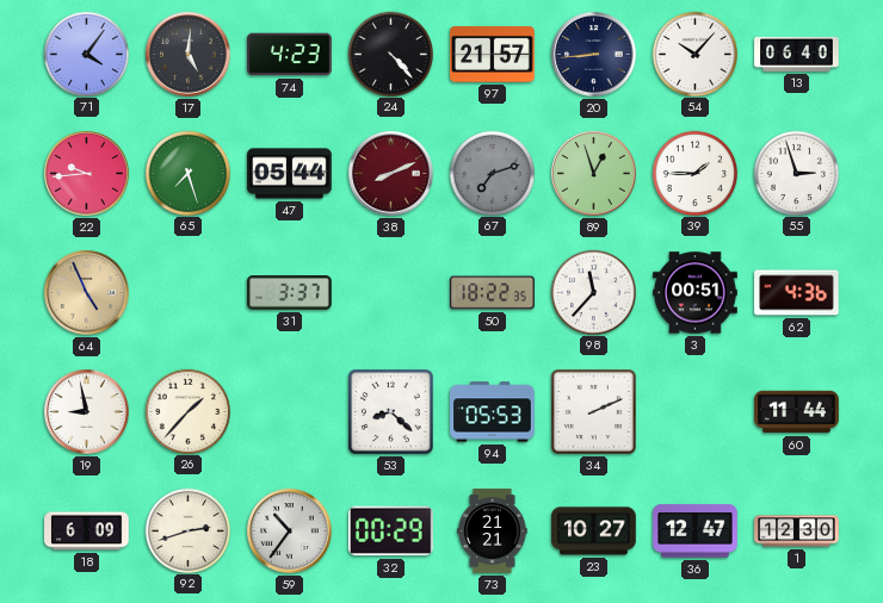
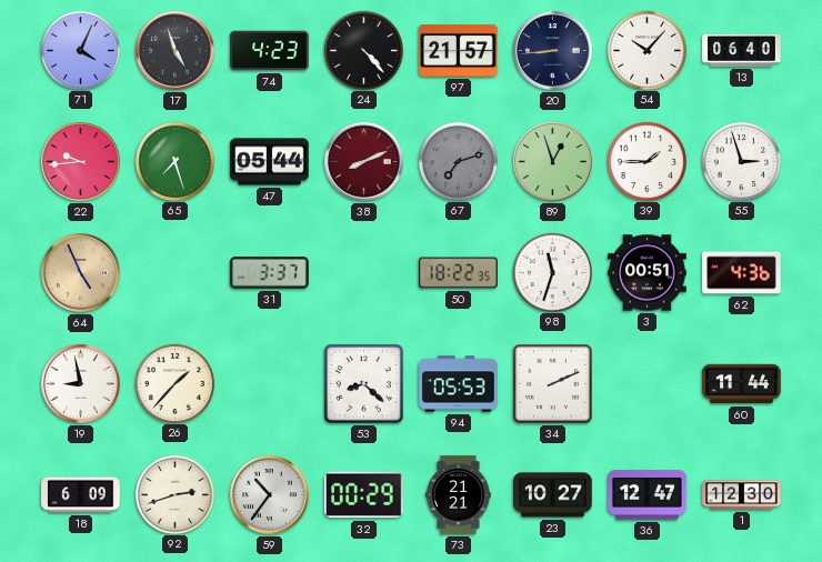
71: 4:06 -> 4:04 (80, 50)
17: 5:01 -> 4:57 (176, 51)
98: 11:37 -> 11:33 (552, 272)
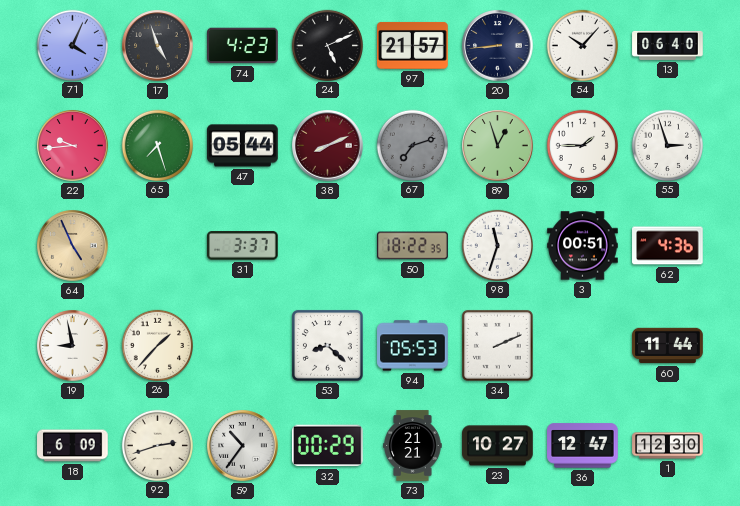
24: 4:23 -> 5:11 (327, 45)
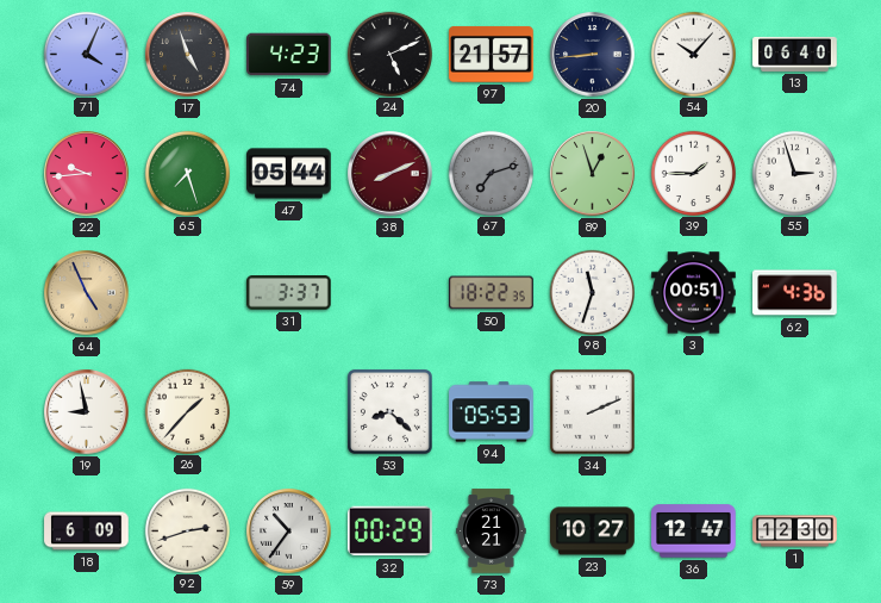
60: 11:44 -> none (668, 346)
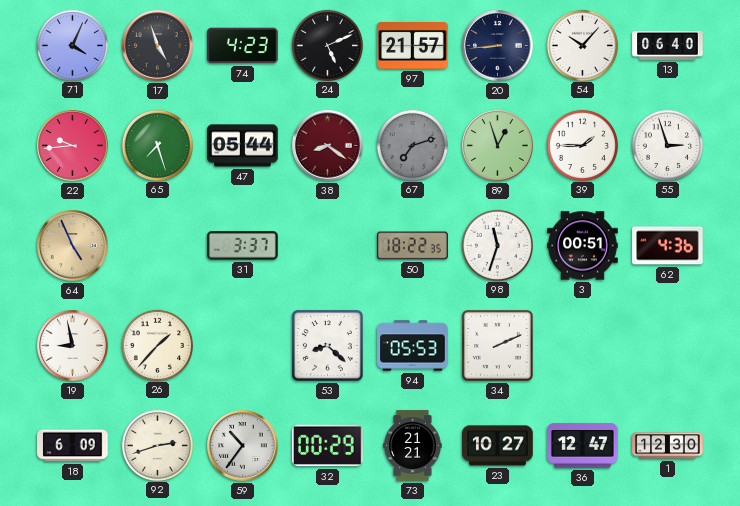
38: 8:11 -> 8:21 (328, 146)
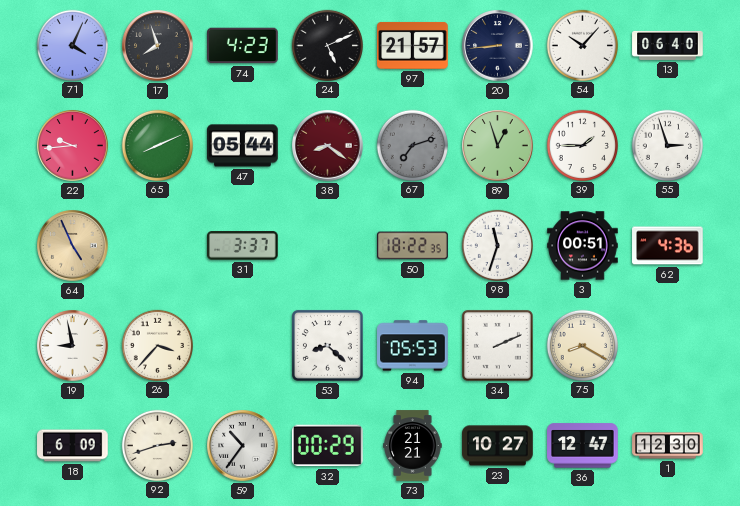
17: 4:57 -> 7:57 (158, 46)
65: 7:27 -> 8:11 (157, 145)
26: 1:37 -> 3:37 (157, 345)
75: none -> 8:20 (582, 345)
